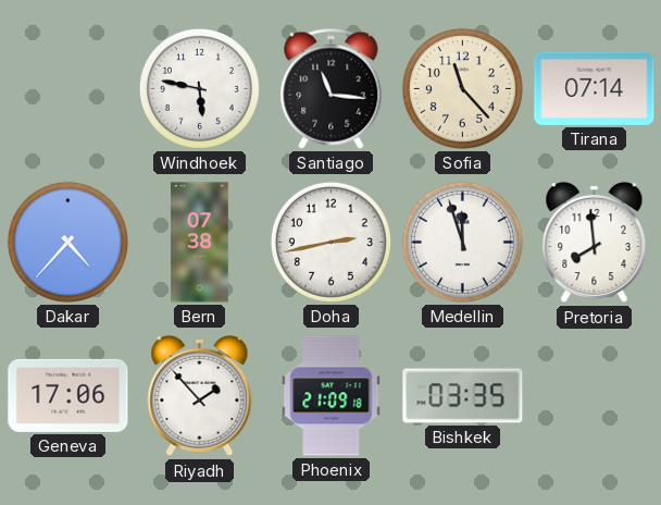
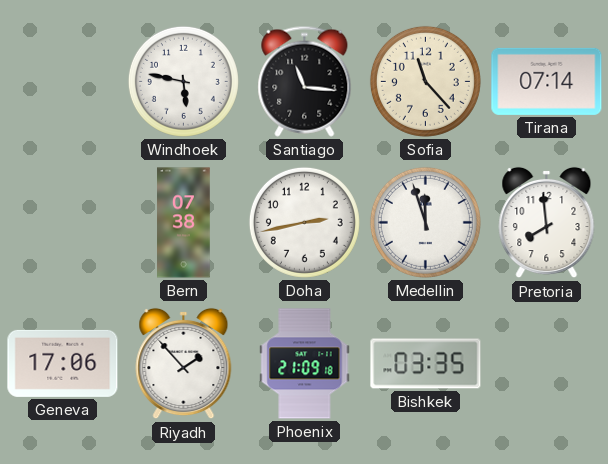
Dakar: 4:37 -> none (67, 242)
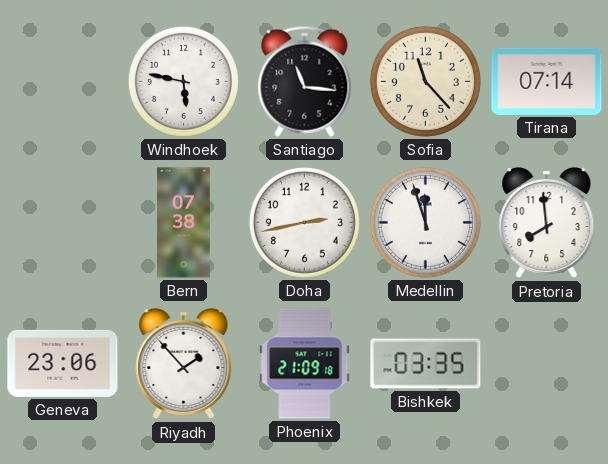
Geneva: 17:06 -> 23:06 (63, 363)
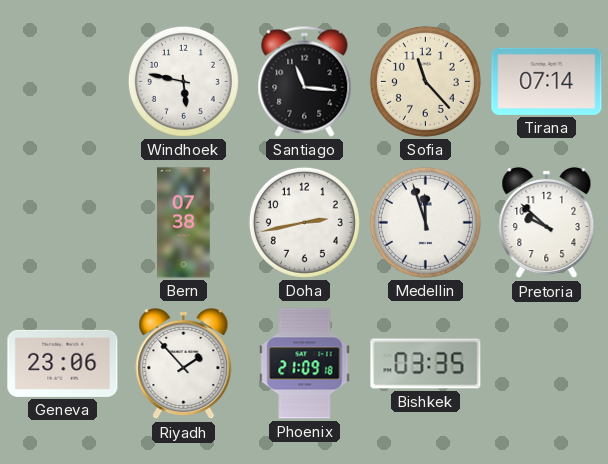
Pretoria: 7:59 -> 9:52 (547, 223)
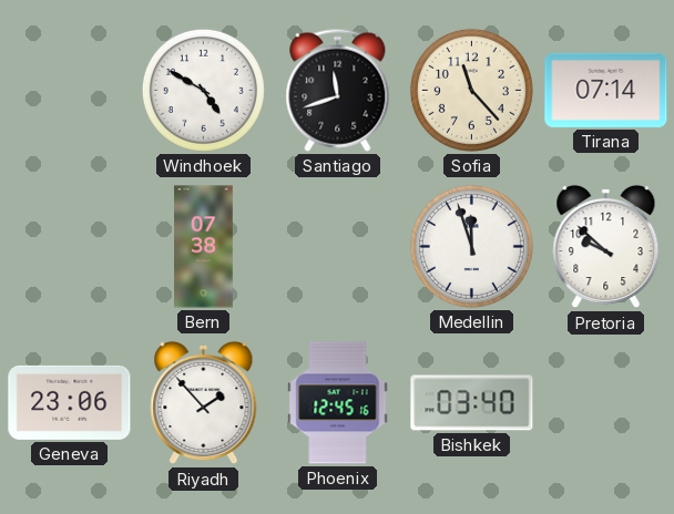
Windhoek: 5:47 -> 4:50 (203, 90)
Santiago: 11:16 -> 11:42 (338, 90)
Doha: 2:43 -> none (304, 222)
Phoenix: 21:09 -> 12:45 (338, 403)
Bishkek: 03:35 -> 03:40 (472, 403)
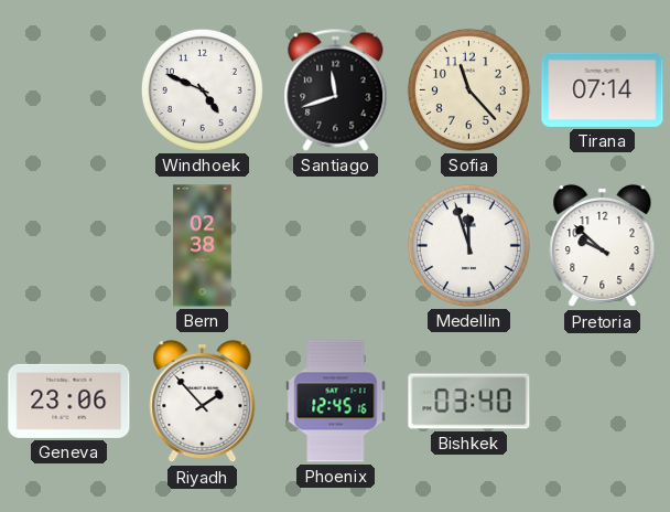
Windhoek: 4:50 -> 4:49 (202, 89)
Bern: 07:38 -> 02:38 (203, 246)
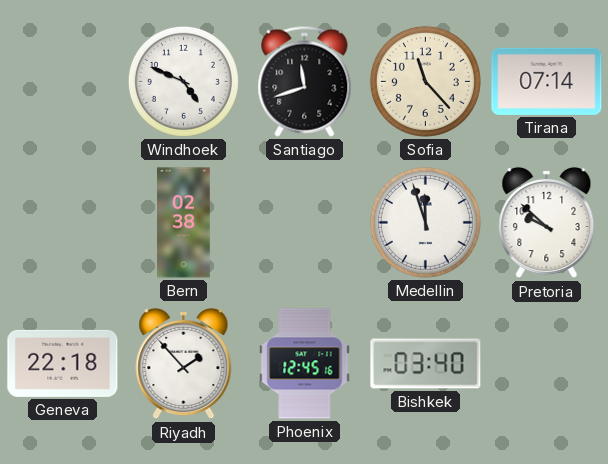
Geneva: 23:06 -> 22:18 (63, 363)
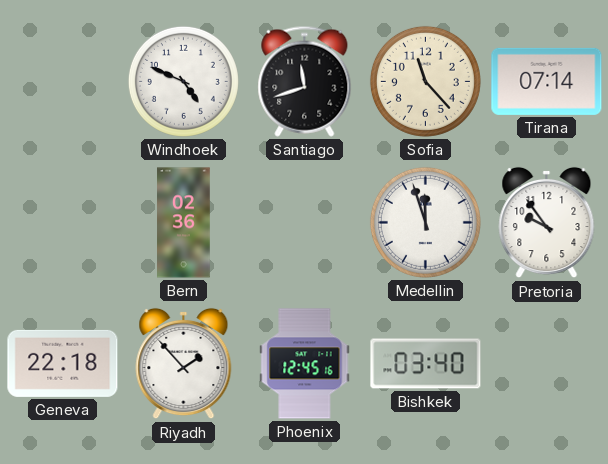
Bern: 02:38 -> 02:36 (184, 223)
Pretoria: 9:52 -> 9:54 (547, 223)
